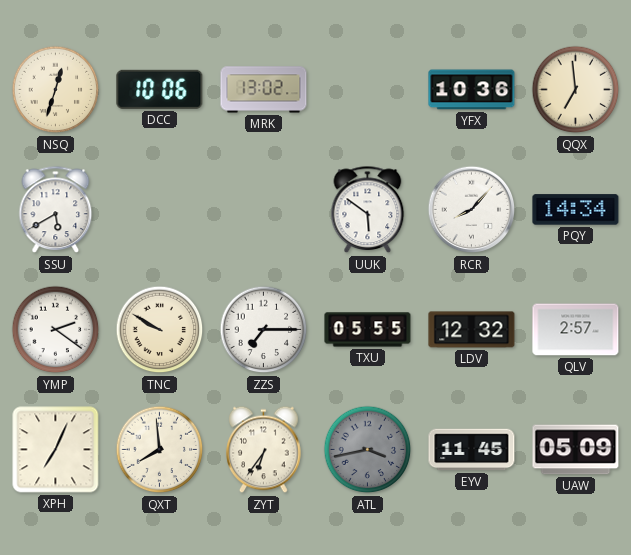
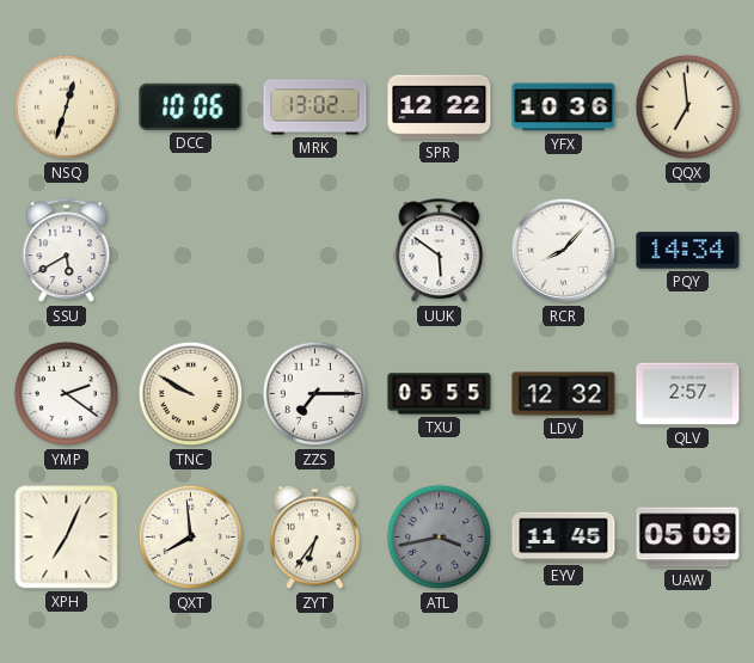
SPR: none -> 12:22 (440, 108)
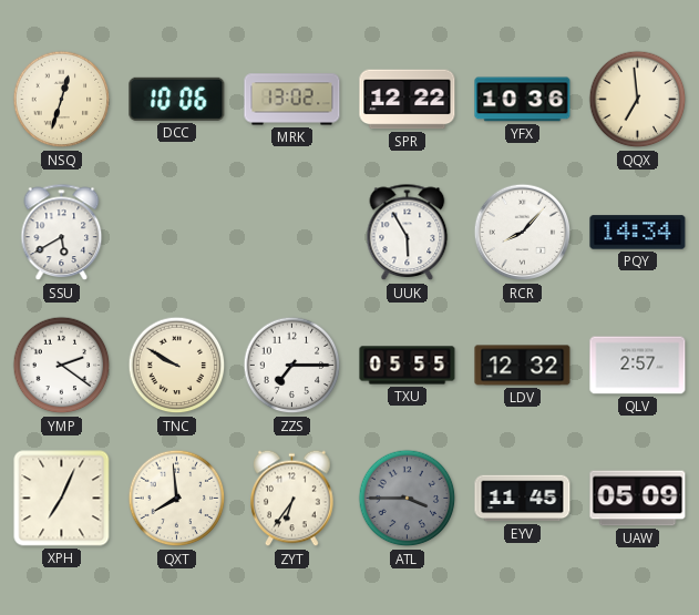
UUK: 5:51 -> 5:55 (408, 233)
ATL: 3:43 -> 3:45 (408, 499)
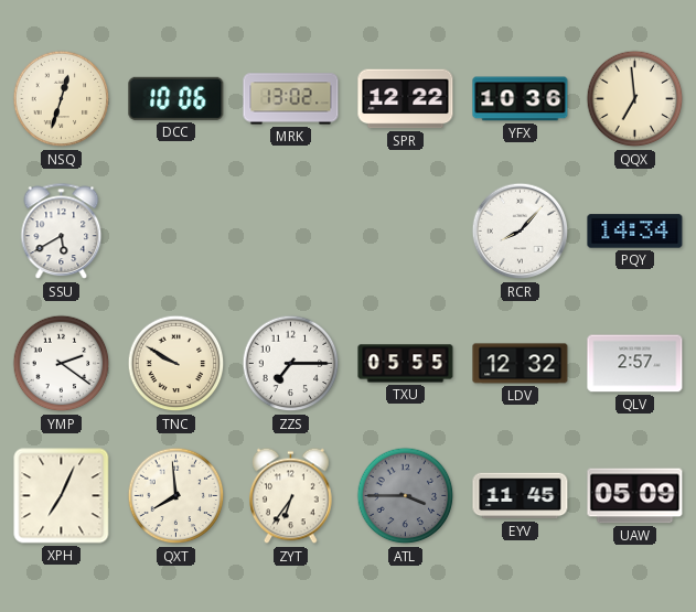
UUK: 5:55 -> none (408, 233)
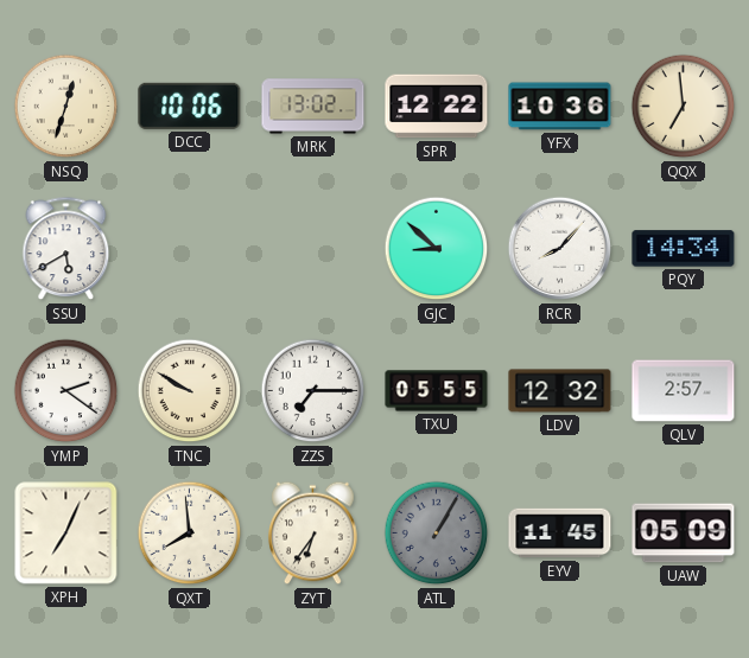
GJC: none -> 8:52 (437, 249)
ATL: 3:45 -> 1:05 (437, 534)
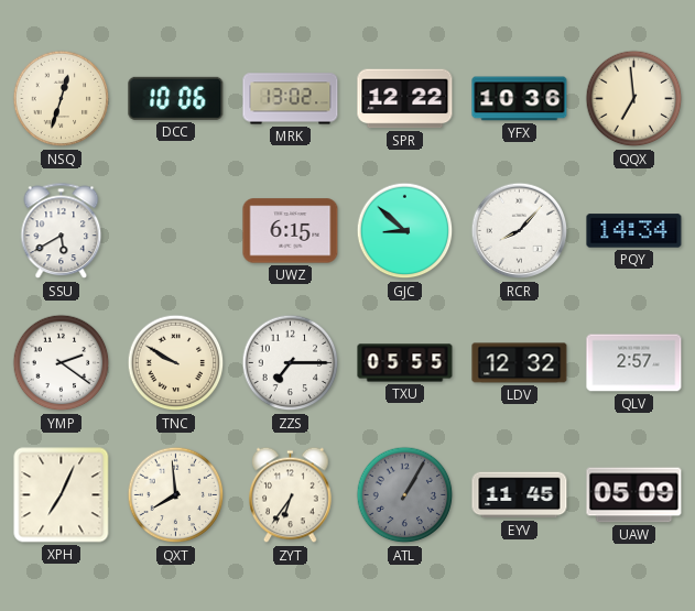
UWZ: none -> 6:15 (291, 231)
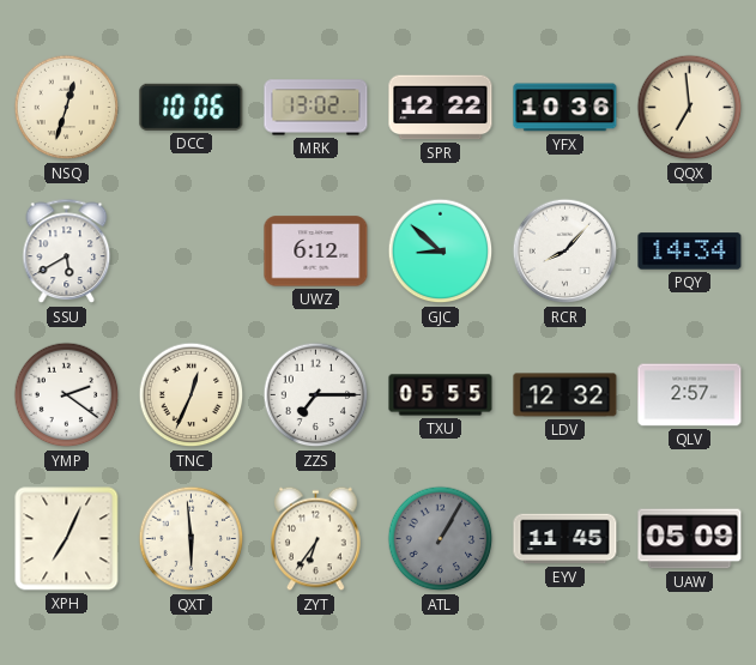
UWZ: 6:15 -> 6:12 (316, 252)
TNC: 9:50 -> 12:34 (192, 395)
QXT: 7:59 -> 5:59 (192, 539)
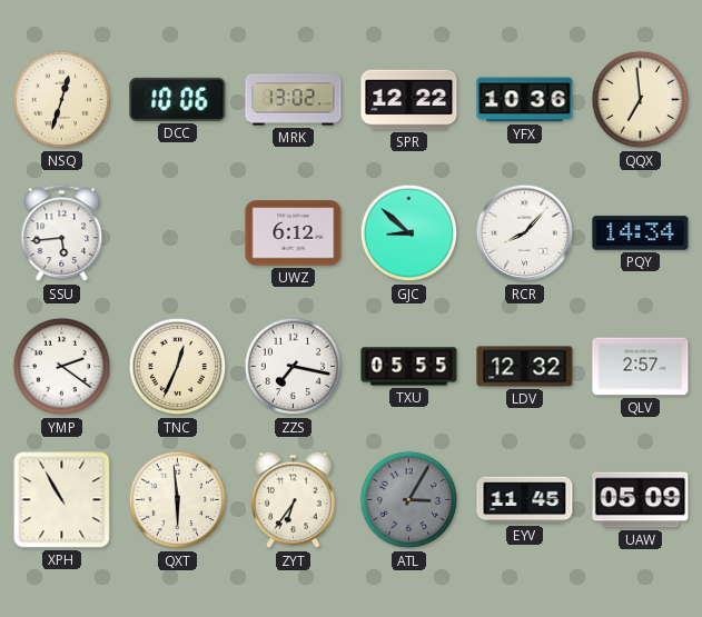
SSU: 5:40 -> 5:44 (62, 233)
ZZS: 7:15 -> 7:17 (294, 367)
XPH: 7:04 -> 10:55 (62, 500)
ATL: 1:05 -> 3:05 (409, 500)
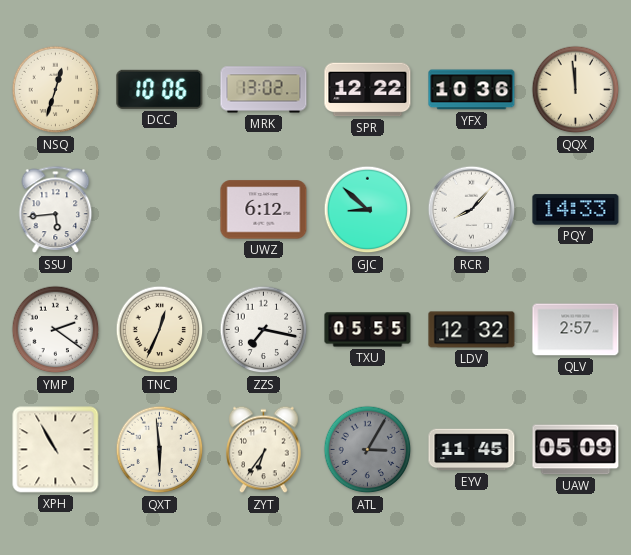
QQX: 6:59 -> 11:59 (576, 90)
PQY: 14:34 -> 14:33 (576, 210)
